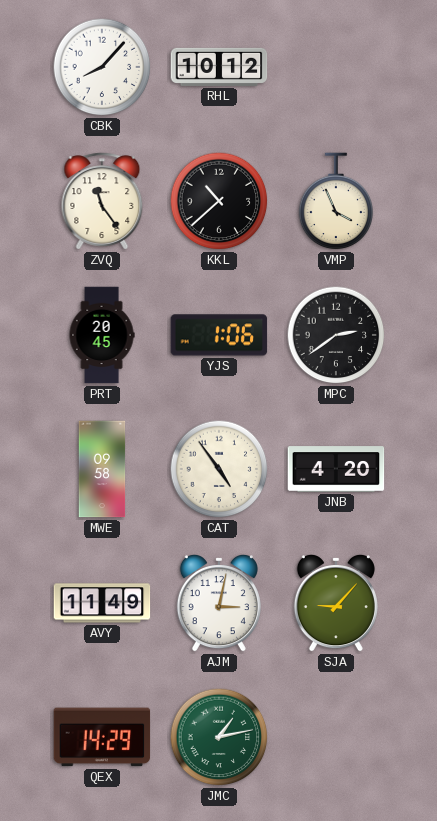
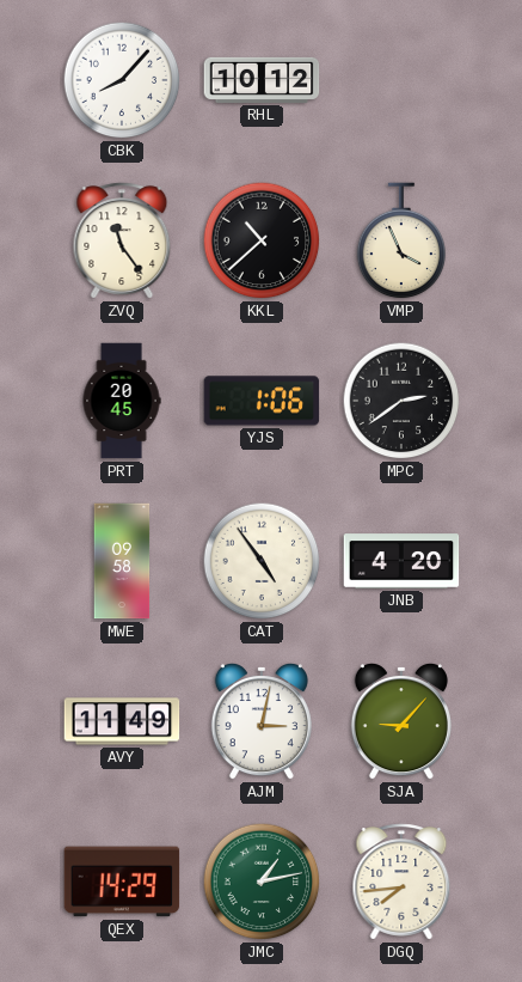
DGQ: none -> 7:44 (401, 882)
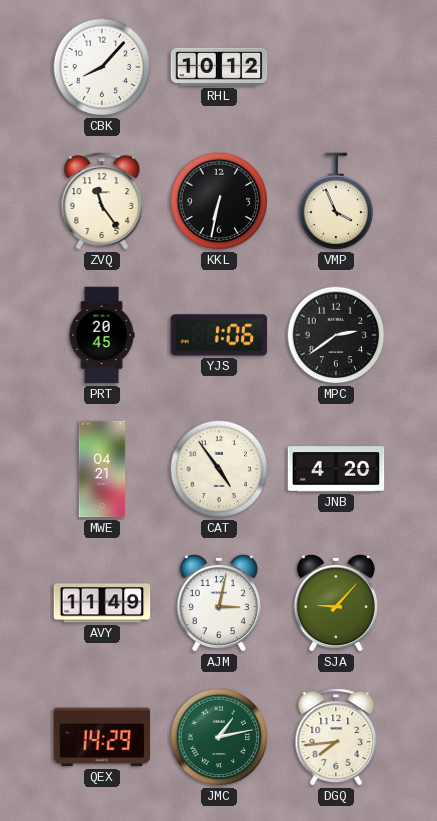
KKL: 10:38 -> 6:32 (219, 201)
MWE: 09:58 -> 04:21 (102, 469)
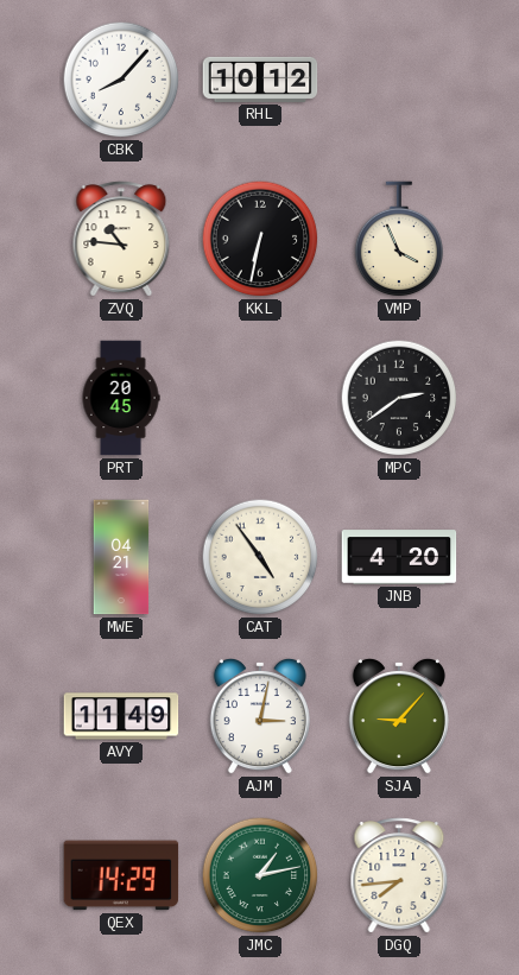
ZVQ: 11:24 -> 10:46 (121, 239)
YJS: 1:06 -> none (219, 335)
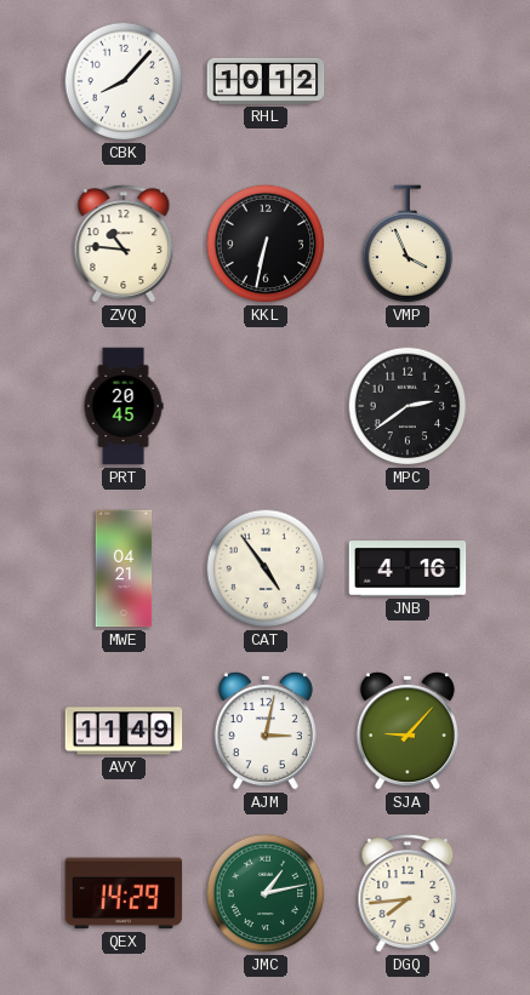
JNB: 4:20 -> 4:16 (408, 568)
